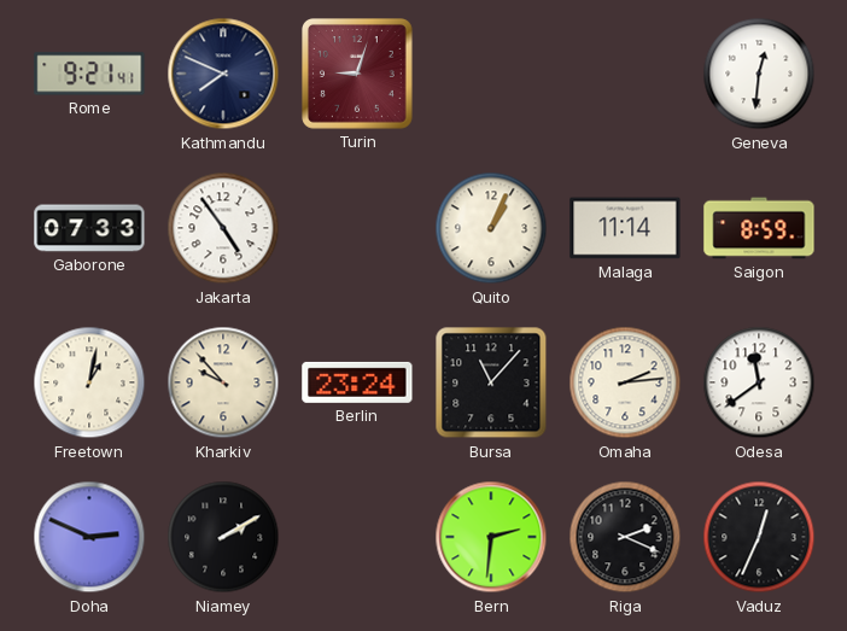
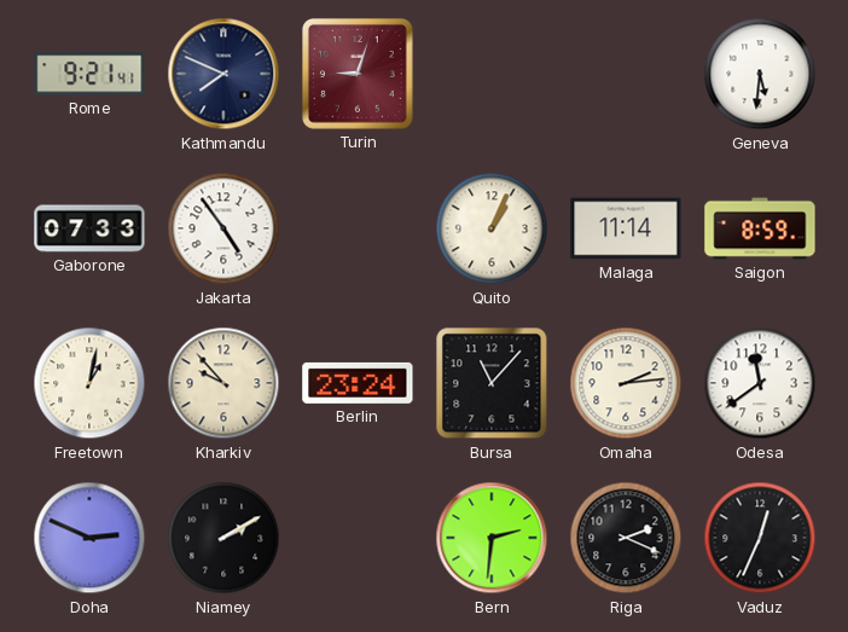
Geneva: 12:31 -> 5:31 (760, 74)
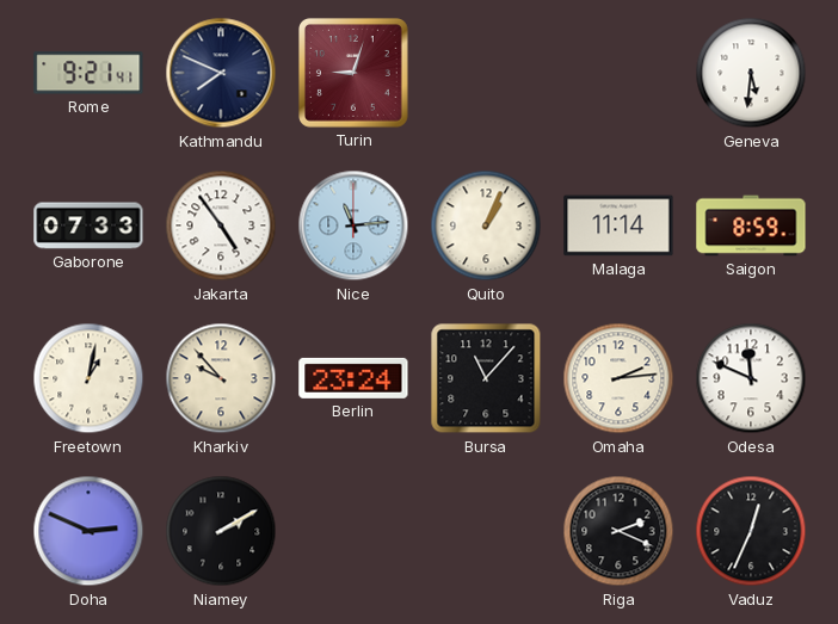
Nice: none -> 11:14 (353, 225)
Odesa: 11:39 -> 11:49 (751, 378)
Bern: 2:31 -> none (492, 538)
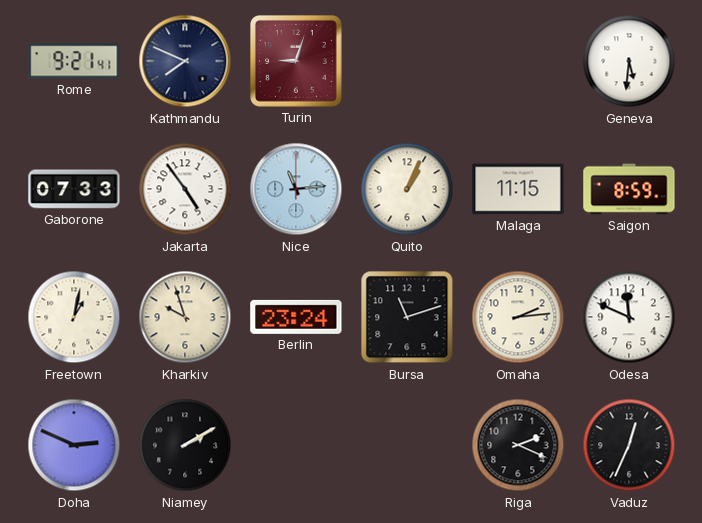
Malaga: 11:14 -> 11:15 (518, 189)
Kharkiv: 9:53 -> 9:57 (185, 317)
Bursa: 11:07 -> 11:12 (407, 317)
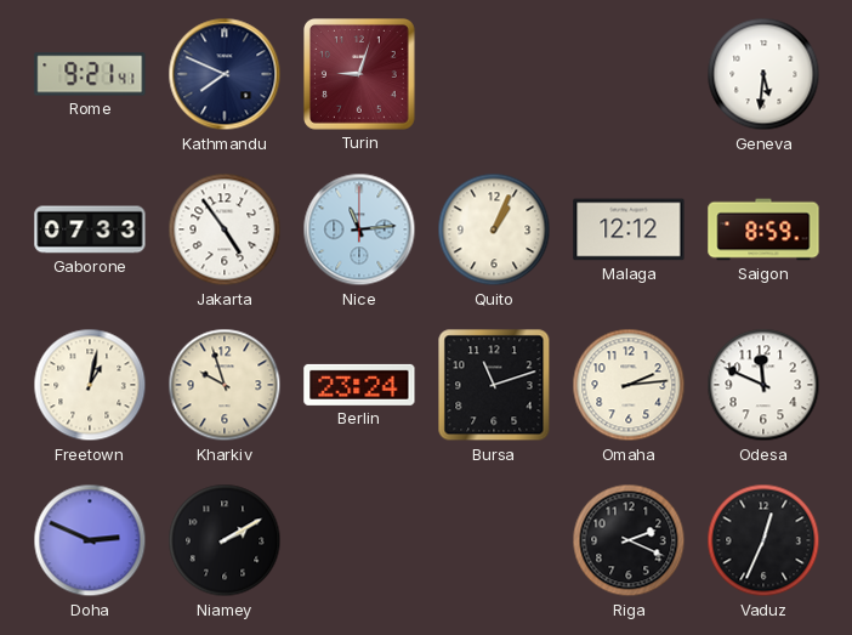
Malaga: 11:15 -> 12:12 (629, 229)
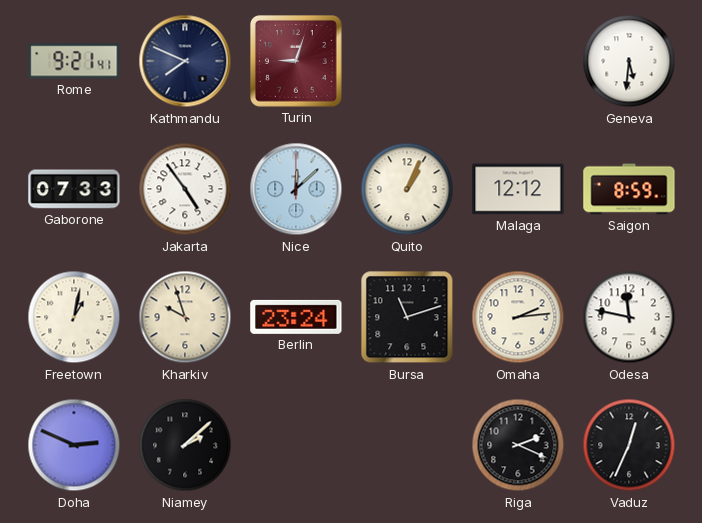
Nice: 11:14 -> 12:08 (296, 189)
Odesa: 11:49 -> 11:47 (629, 317)
Niamey: 2:10 -> 2:08 (185, 445)
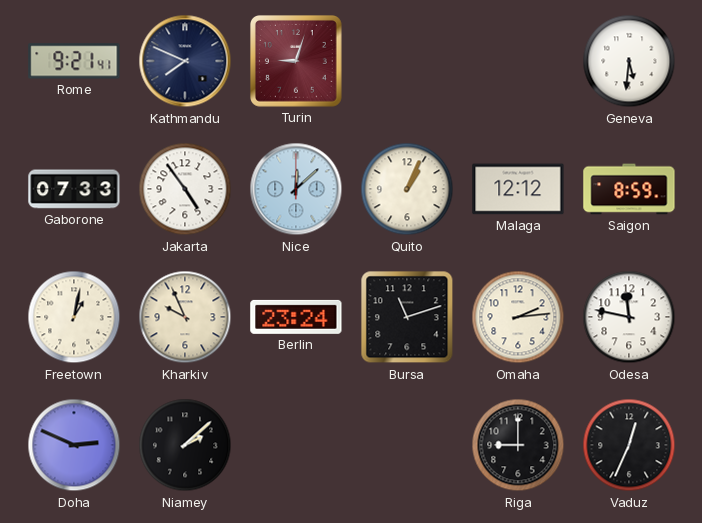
Kharkiv: 9:57 -> 9:56 (185, 317)
Riga: 2:19 -> 9:00 (518, 445)
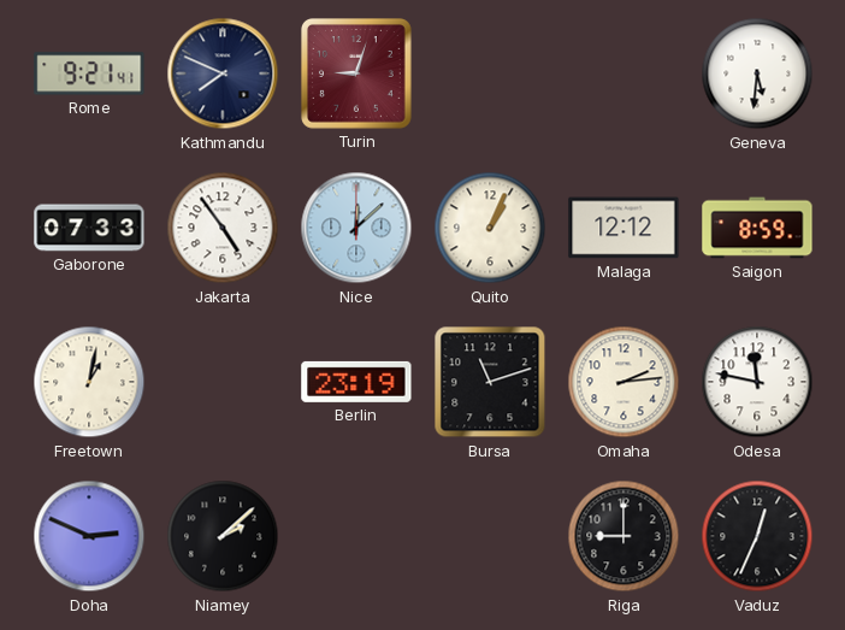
Kharkiv: 9:56 -> none (185, 317)
Berlin: 23:24 -> 23:19 (356, 382)
